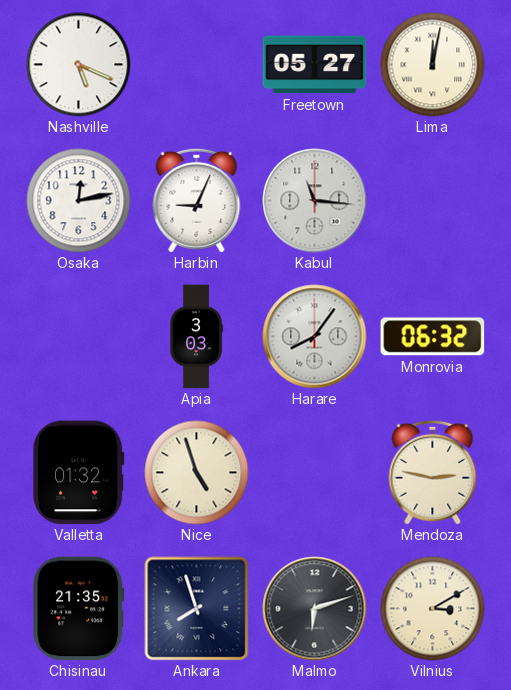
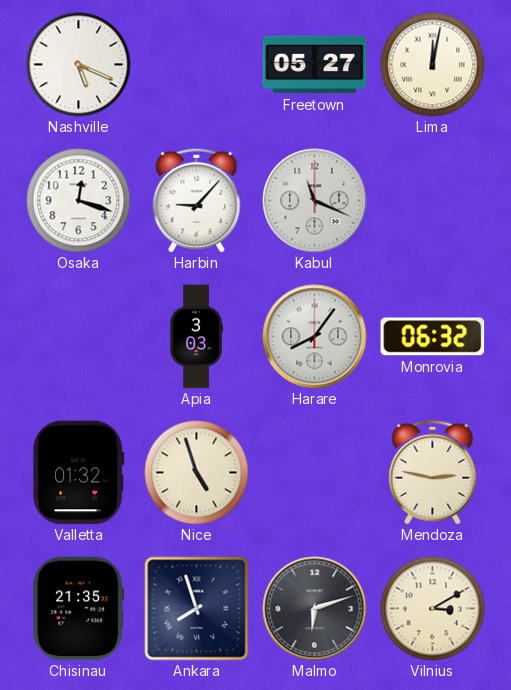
Osaka: 12:13 -> 12:18 (79, 201)
Harbin: 9:04 -> 9:07 (197, 200)
Kabul: 11:16 -> 11:19 (315, 201)
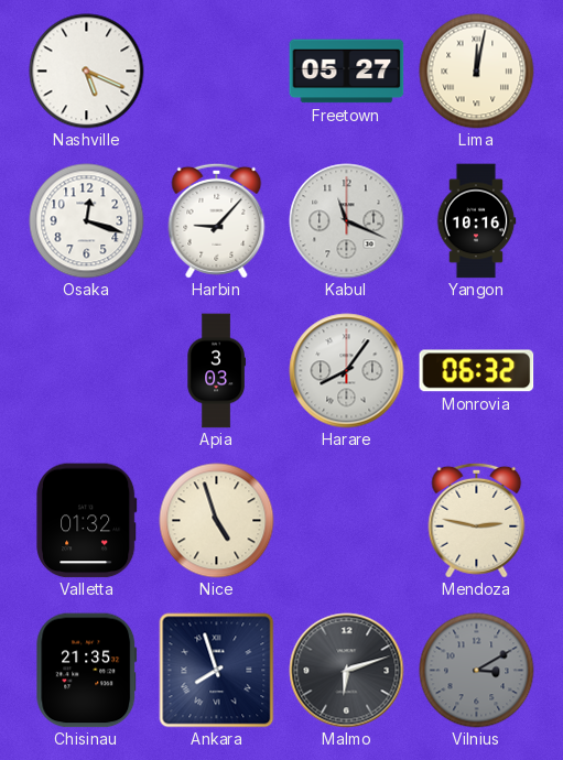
Yangon: none -> 10:16 (476, 221)
Vilnius dial: cream -> grey (477, 671)
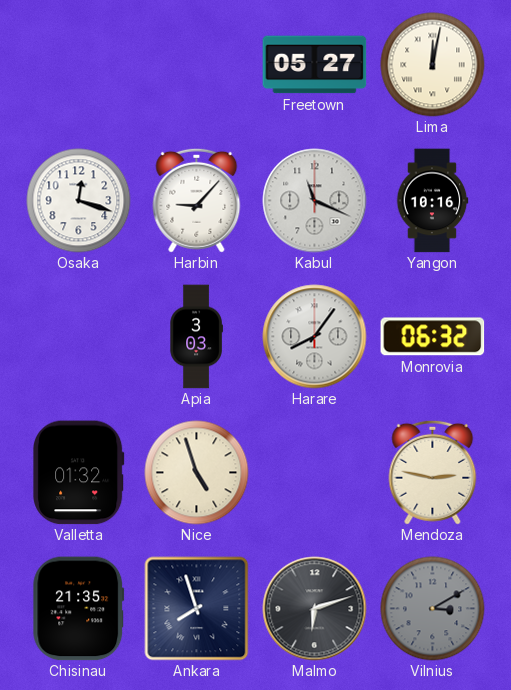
Nashville: 5:19 -> none (87, 72)
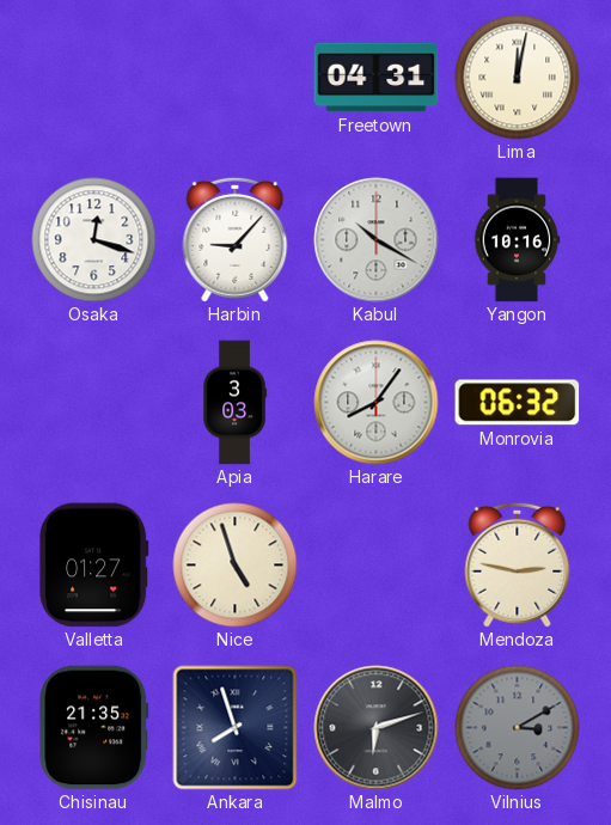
Freetown: 05:27 -> 04:31 (377, 78)
Kabul: 11:19 -> 10:20 (377, 240)
Valletta: 01:32 -> 01:27 (94, 566)
